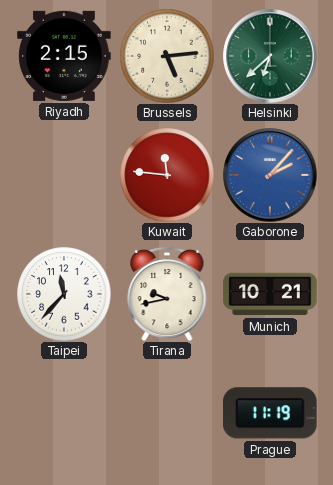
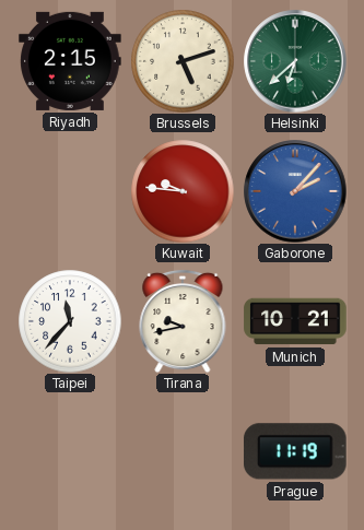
Brussels: 5:14 -> 5:12 (183, 61)
Kuwait: 11:46 -> 9:46 (183, 191)
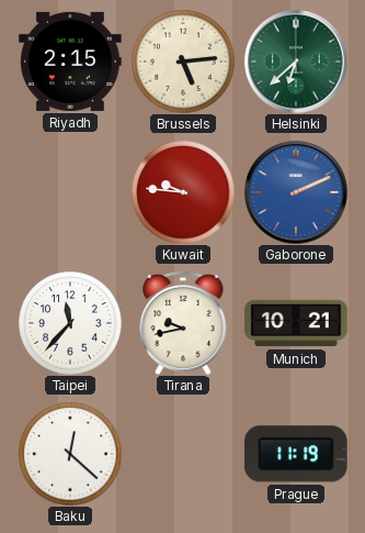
Brussels: 5:12 -> 5:14 (183, 62)
Gaborone: 2:07 -> 2:11 (296, 192)
Baku: none -> 12:22 (70, 454)
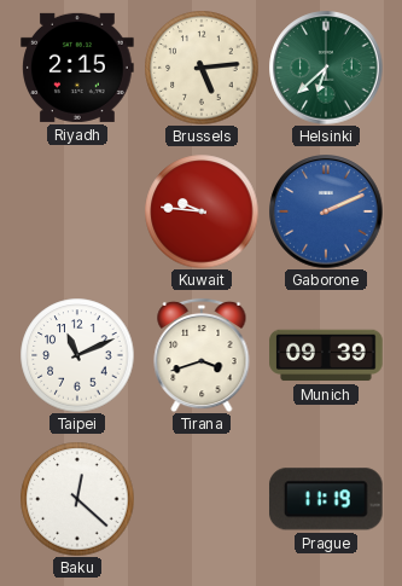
Taipei: 11:37 -> 11:11 (77, 355)
Tirana: 9:43 -> 3:42 (202, 355)
Munich: 10:21 -> 09:39 (326, 355)
